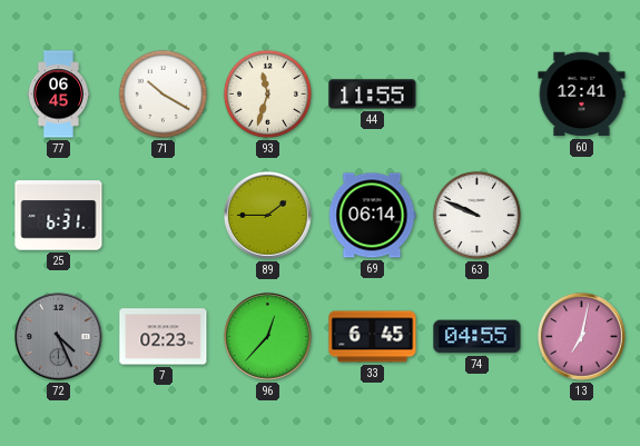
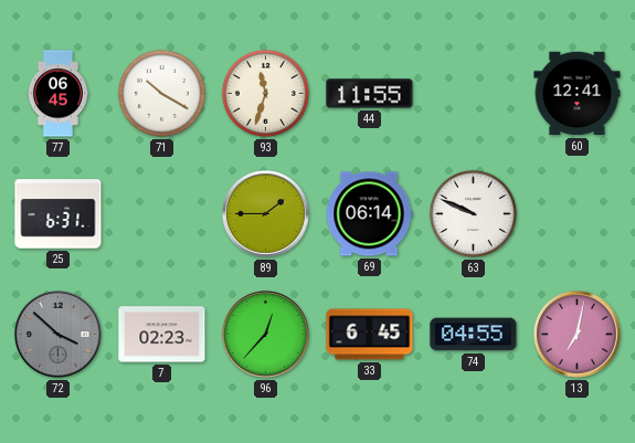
72: 4:26 -> 3:52 (59, 335)
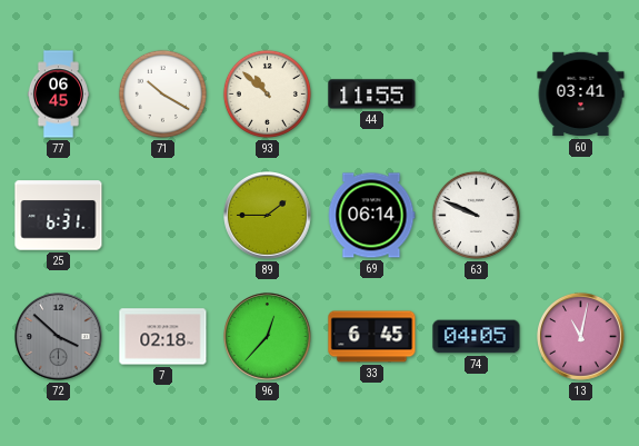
93: 11:33 -> 10:52 (267, 93)
60: 12:41 -> 03:41 (581, 95)
7: 02:23 -> 02:18 (163, 337)
74: 04:55 -> 04:05 (477, 337)
13: 7:02 -> 11:02 (581, 337)
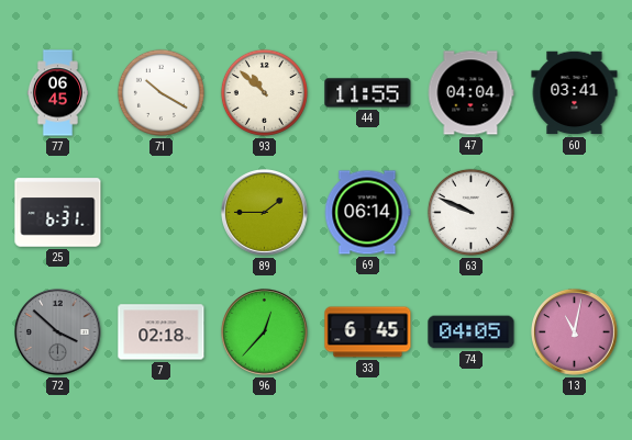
47: none -> 04:04 (470, 93)
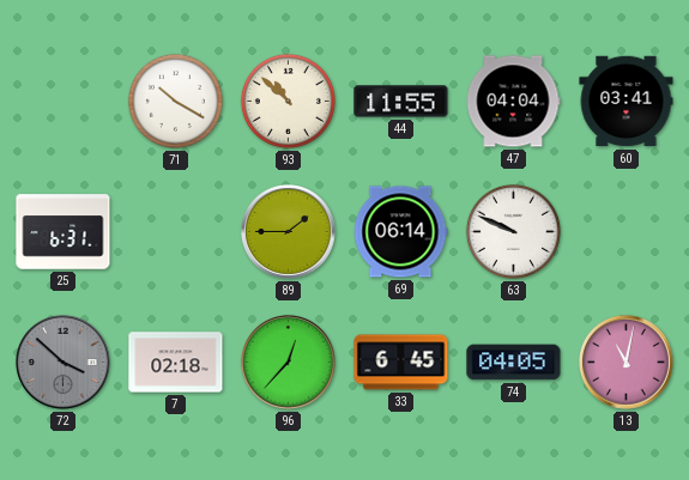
77: 06:45 -> none (57, 93)
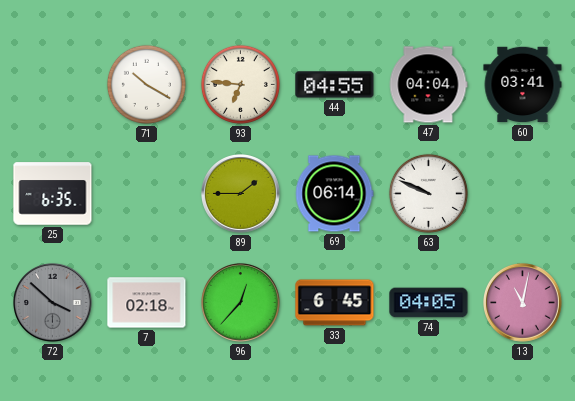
93: 10:52 -> 6:46 (240, 84)
44: 11:55 -> 04:55 (335, 85)
25: 6:31 -> 6:35 (53, 194)
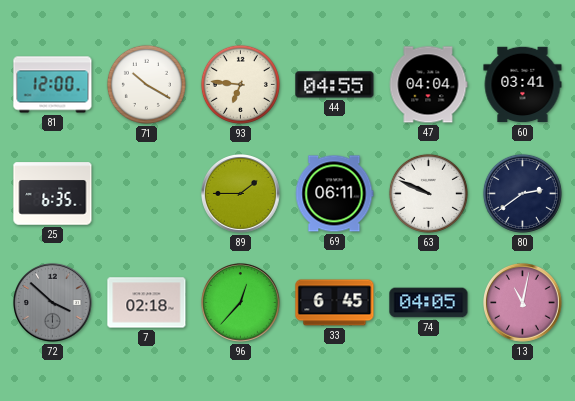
81: none -> 12:00 (53, 85)
69: 06:14 -> 06:11 (334, 194)
80: none -> 2:39 (522, 193)
